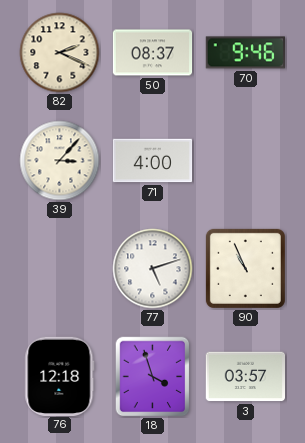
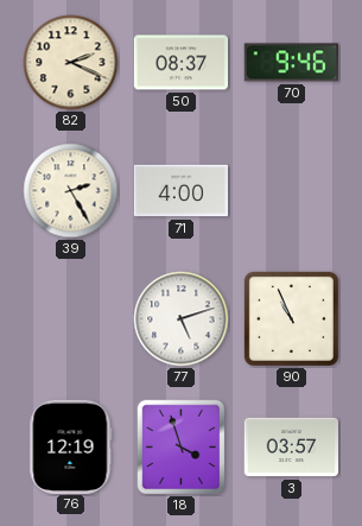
39: 3:07 -> 2:25 (71, 191)
76: 12:18 -> 12:19 (71, 446)
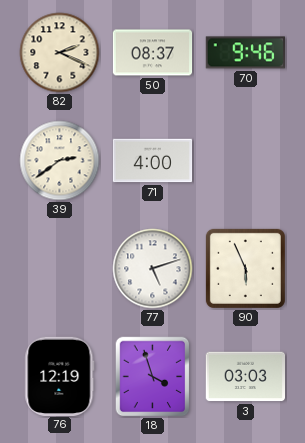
39: 2:25 -> 2:39 (60, 161)
90: 10:56 -> 5:56 (245, 268)
3: 03:57 -> 03:03 (245, 377)
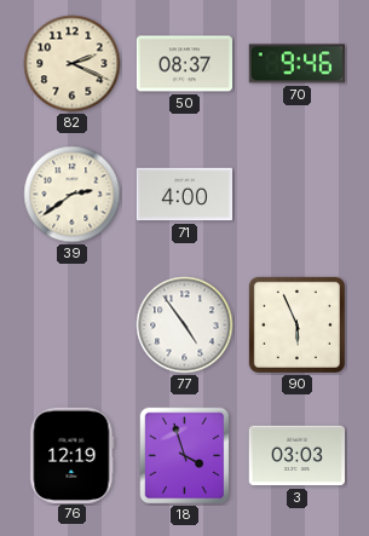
77: 5:12 -> 4:54 (185, 325)
